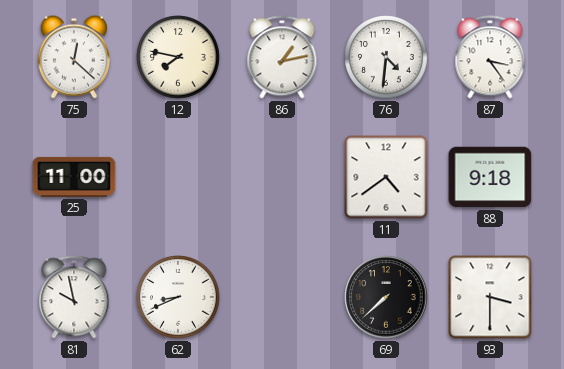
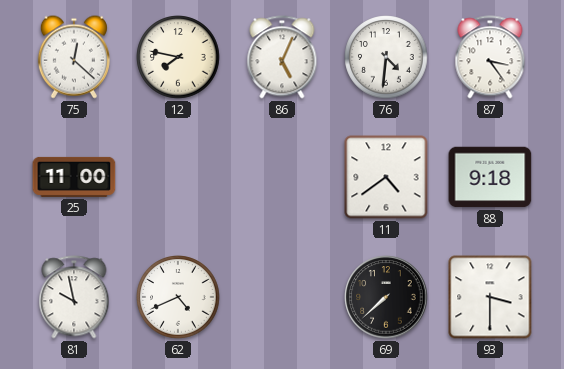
86: 1:13 -> 5:04 (282, 57)
62: 8:41 -> 4:41 (178, 297)
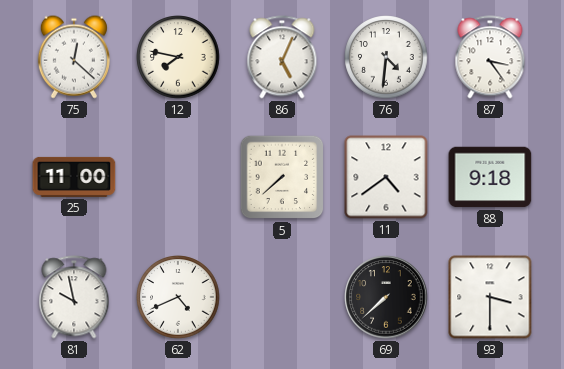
5: none -> 7:38 (282, 177)
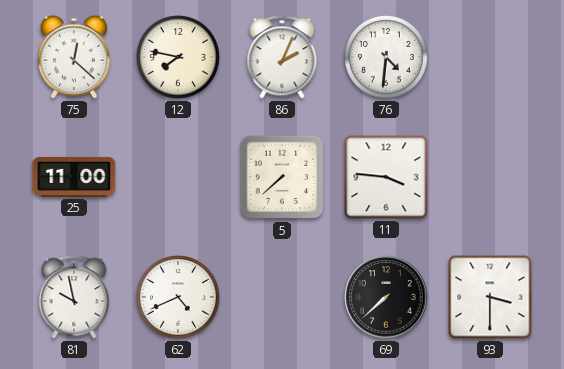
86: 5:04 -> 2:04 (282, 57)
87: 3:24 -> none (490, 57)
11: 4:39 -> 3:46 (386, 177)
88: 9:18 -> none (490, 177)
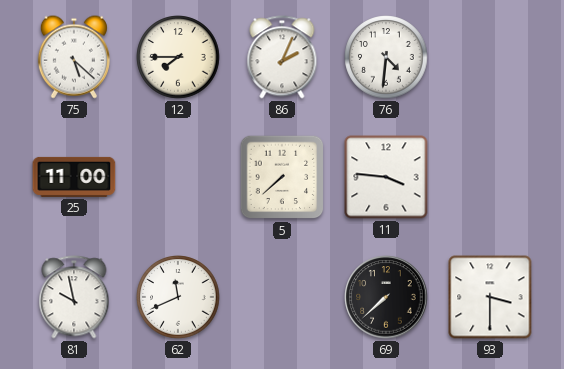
75: 12:22 -> 5:22 (74, 57)
12: 7:47 -> 7:45 (178, 57)
62: 4:41 -> 11:41 (178, 297)
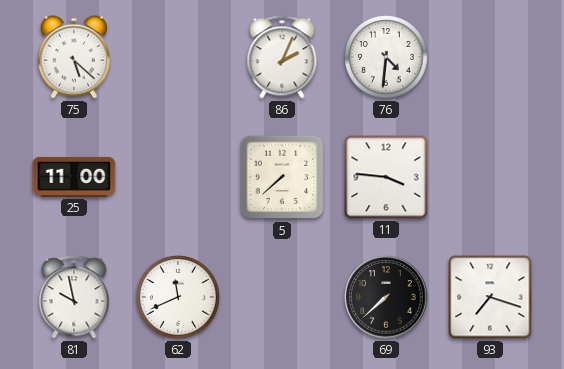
12: 7:45 -> none (178, 57)
93: 3:30 -> 7:18 (490, 297)
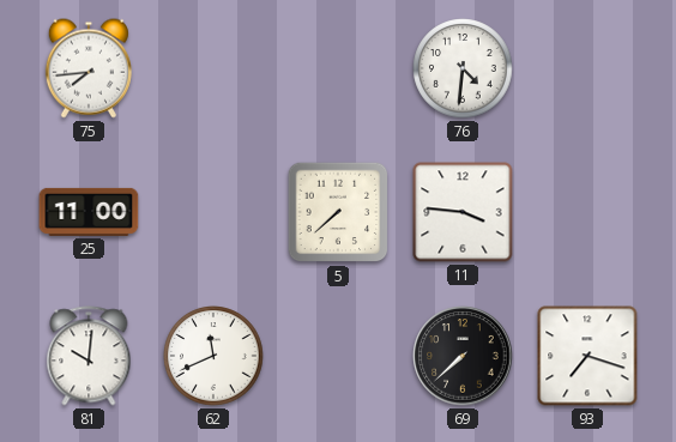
75: 5:22 -> 7:44 (89, 68)
86: 2:04 -> none (282, 57)
81: 9:58 -> 10:01 (89, 356)
